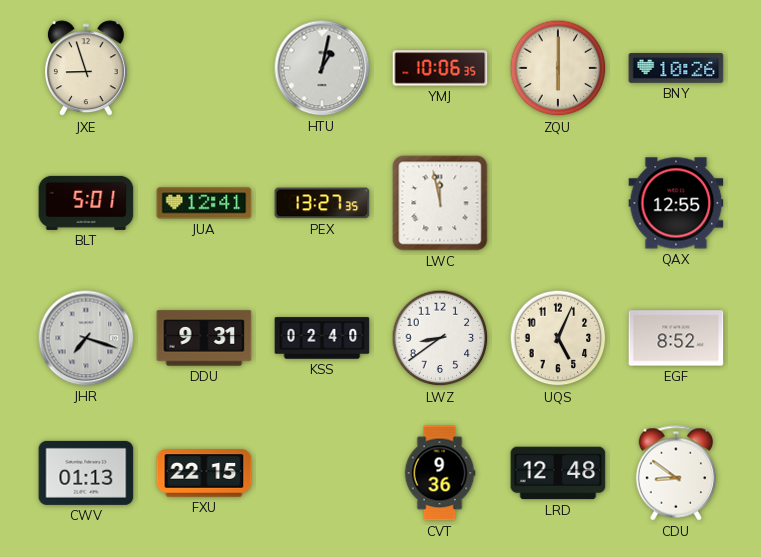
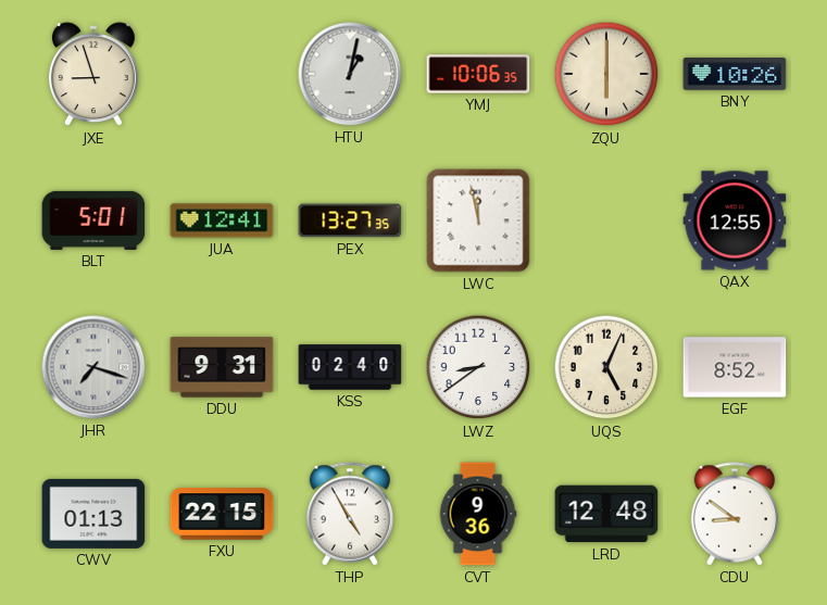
THP: none -> 4:55 (350, 514)
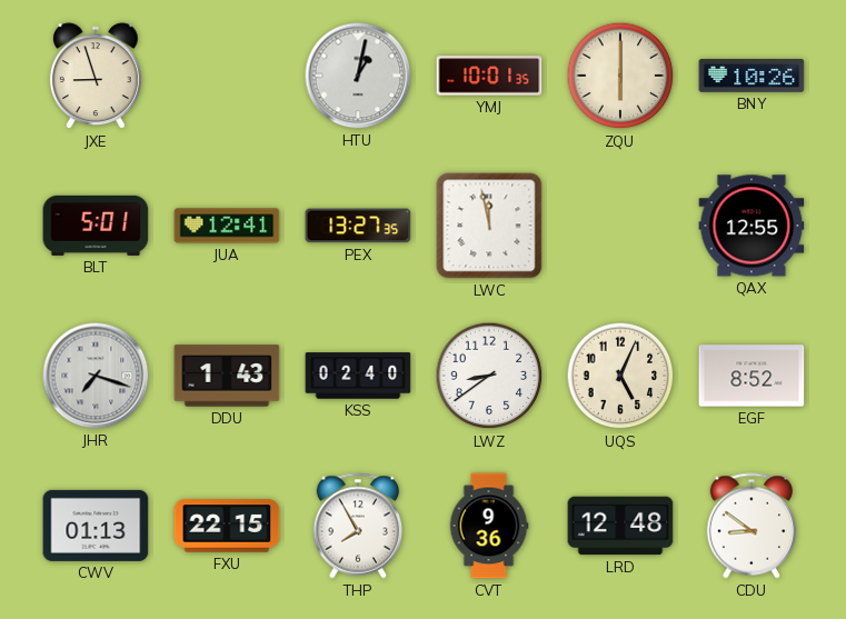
YMJ: 10:06 -> 10:01 (489, 76)
DDU: 9:31 -> 1:43 (227, 376)
THP: 4:55 -> 7:55 (358, 526)
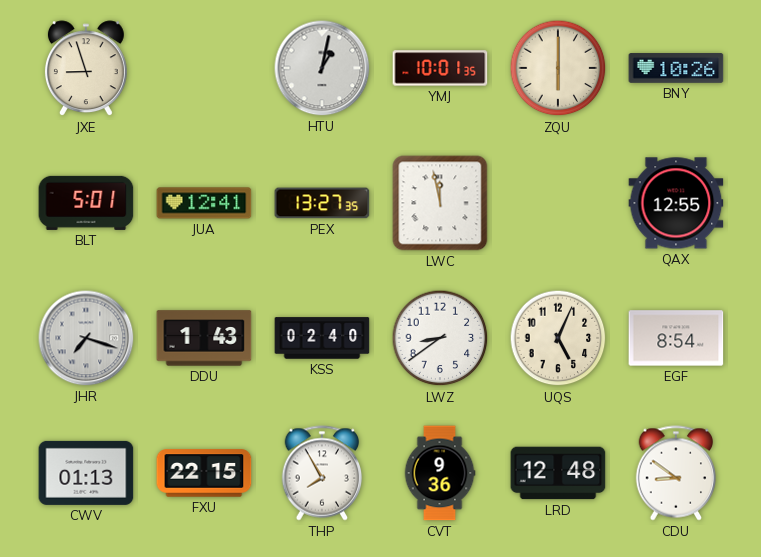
EGF: 8:52 -> 8:54 (676, 338)
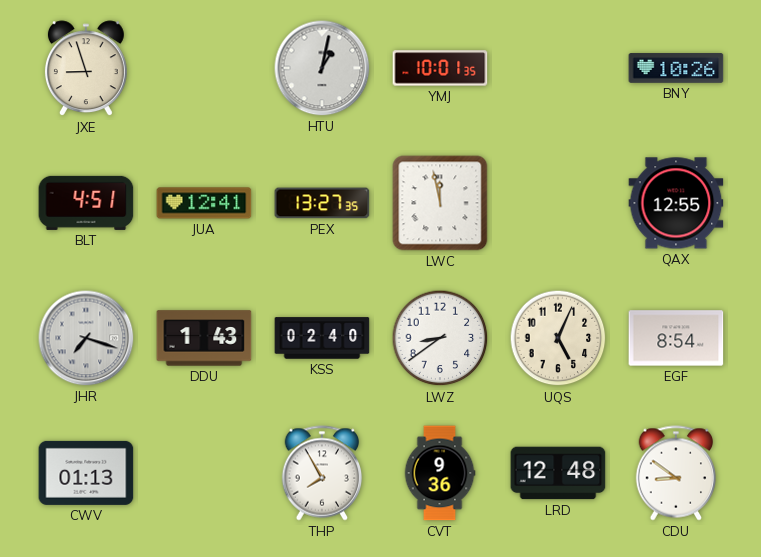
ZQU: 6:00 -> none (558, 68)
BLT: 5:01 -> 4:51 (86, 203)
FXU: 22:15 -> none (204, 473)
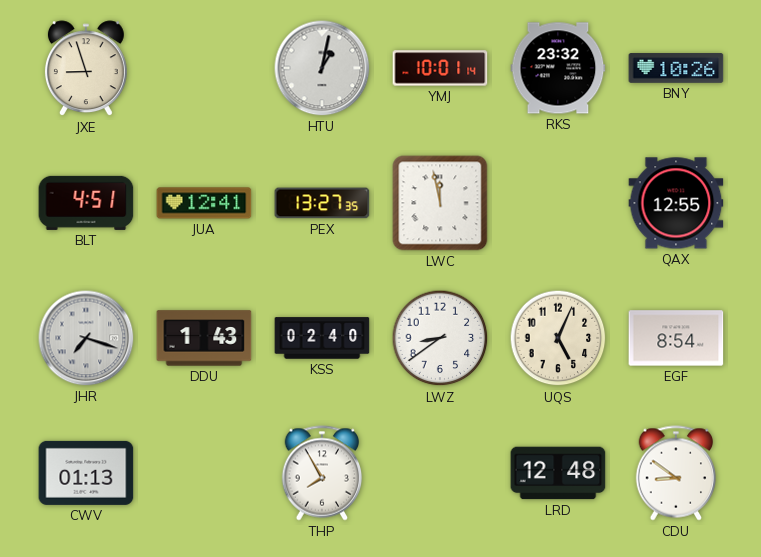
YMJ: 10:01:35 -> 10:01:14 (440, 68)
RKS: none -> 23:32 (558, 68)
CVT: 9:36 -> none (440, 473)
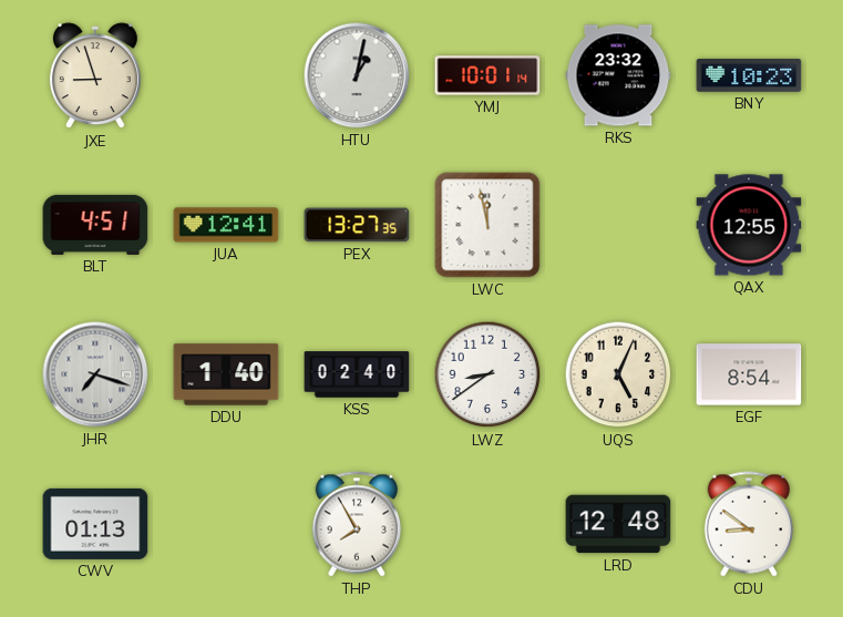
BNY: 10:26 -> 10:23 (749, 75)
DDU: 1:43 -> 1:40 (226, 374)
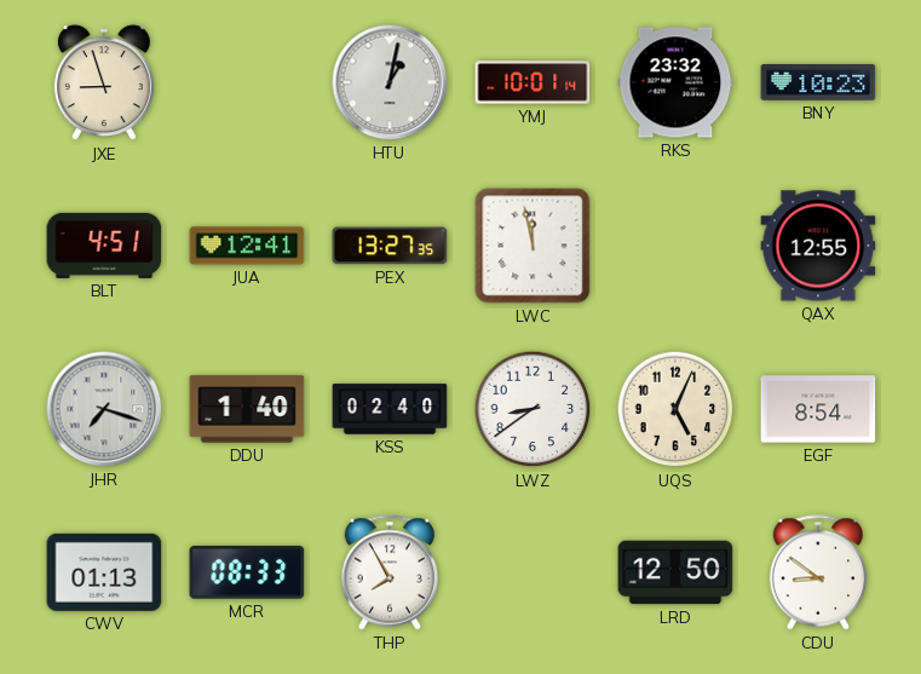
MCR: none -> 08:33 (247, 574)
LRD: 12:48 -> 12:50 (675, 572)
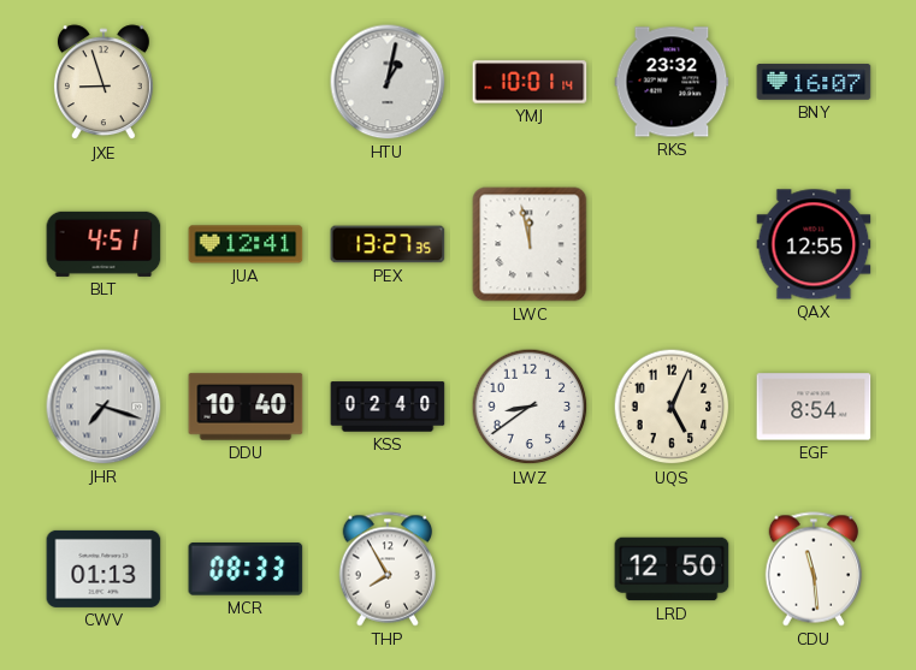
BNY: 10:23 -> 16:07 (814, 82)
DDU: 1:40 -> 10:40 (246, 407)
CDU: 8:51 -> 11:29 (814, 569)
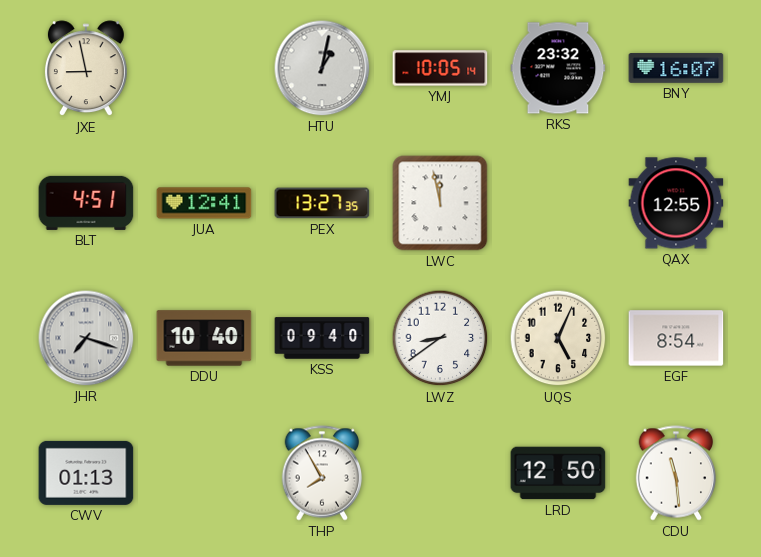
JXE: 8:57 -> 8:58 (86, 69)
YMJ: 10:01 -> 10:05 (440, 68)
KSS: 02:40 -> 09:40 (322, 338)
MCR: 08:33 -> none (246, 570)
